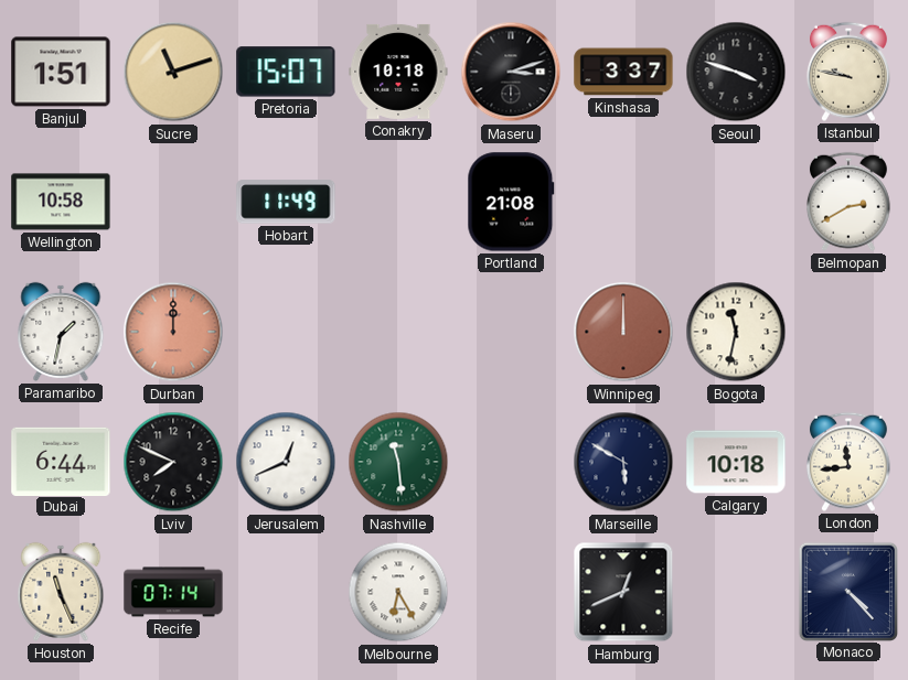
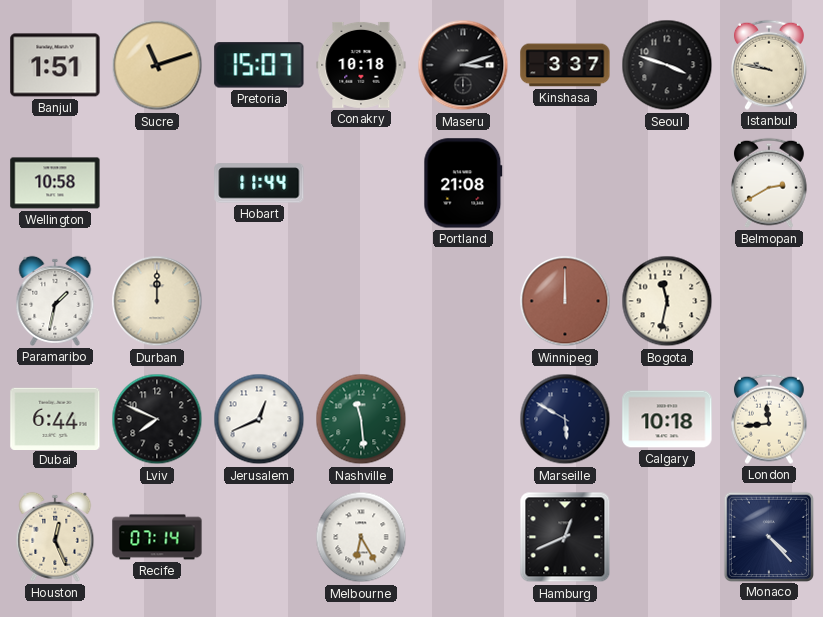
Hobart: 11:49 -> 11:44 (259, 183)
Durban dial: salmon -> cream (157, 301)
Houston: 11:26 -> 12:26 (55, 537)
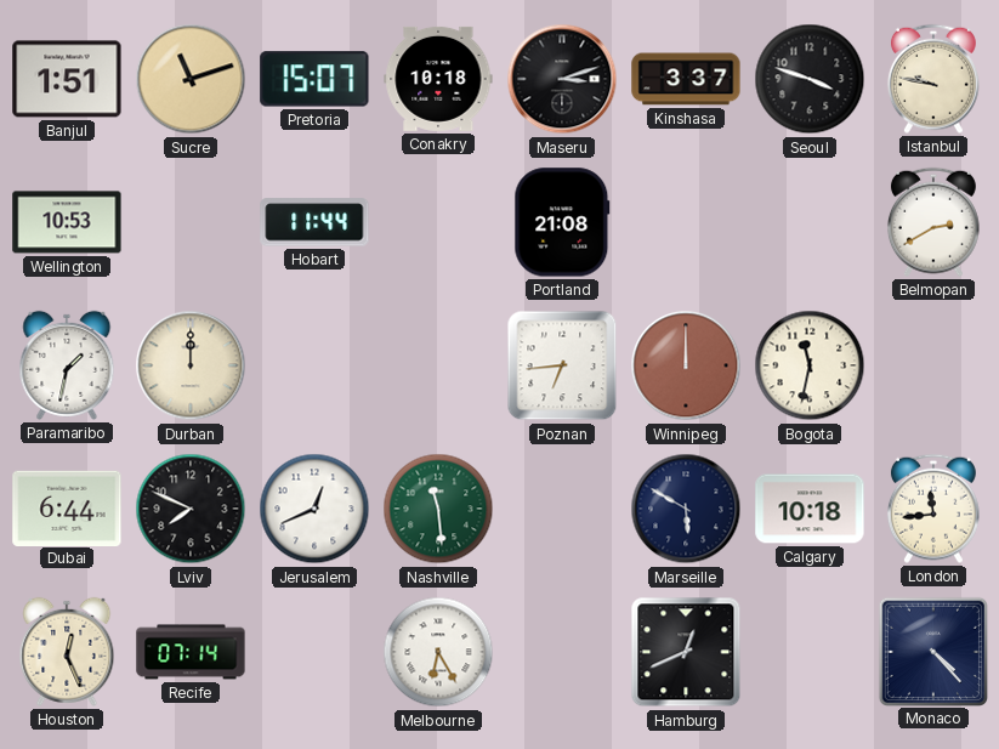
Wellington: 10:58 -> 10:53 (67, 222)
Poznan: none -> 6:44 (562, 365)
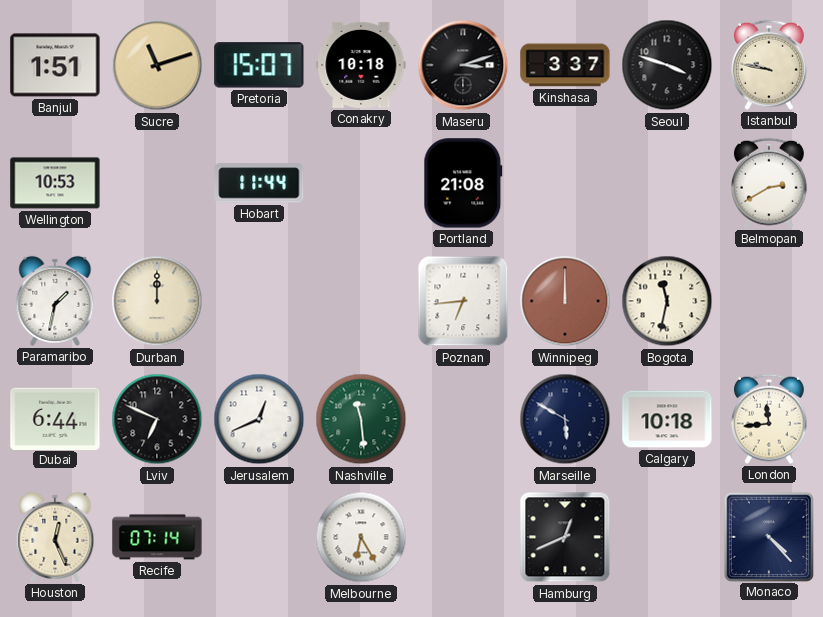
Lviv: 7:49 -> 6:49 (157, 419)
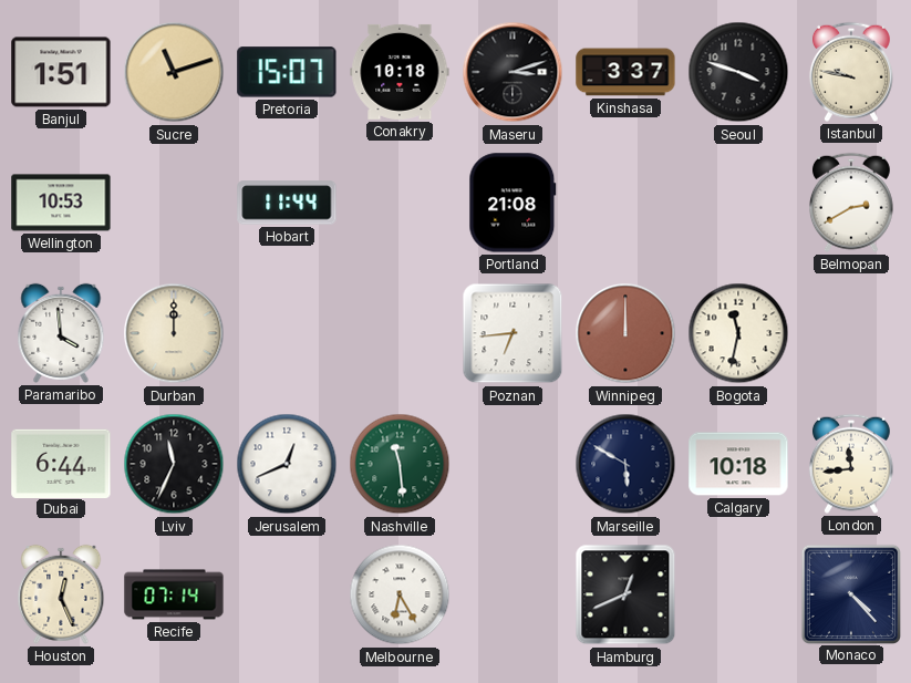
Paramaribo: 1:32 -> 3:59 (61, 333)
Lviv: 6:49 -> 11:34 (174, 464)
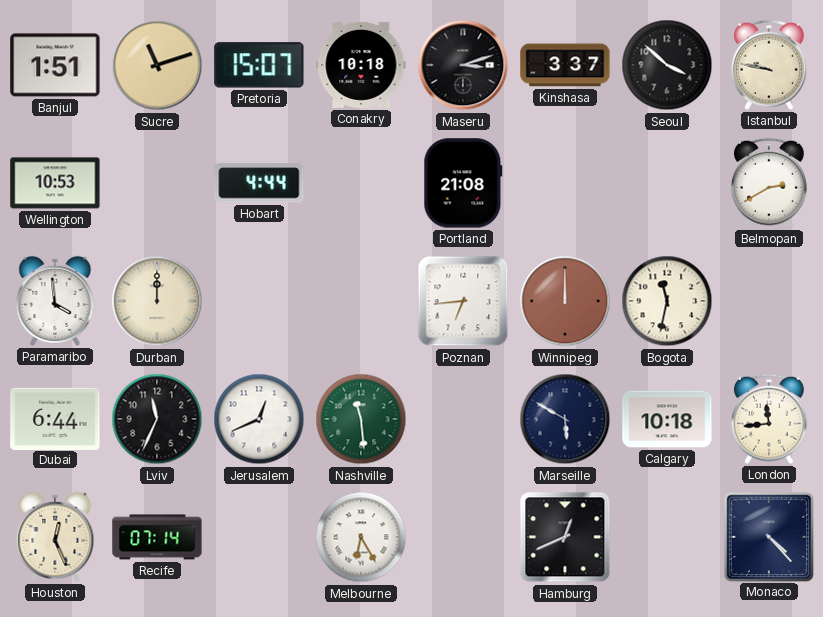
Seoul: 3:48 -> 3:52 (667, 65)
Hobart: 11:44 -> 4:44 (259, 183)
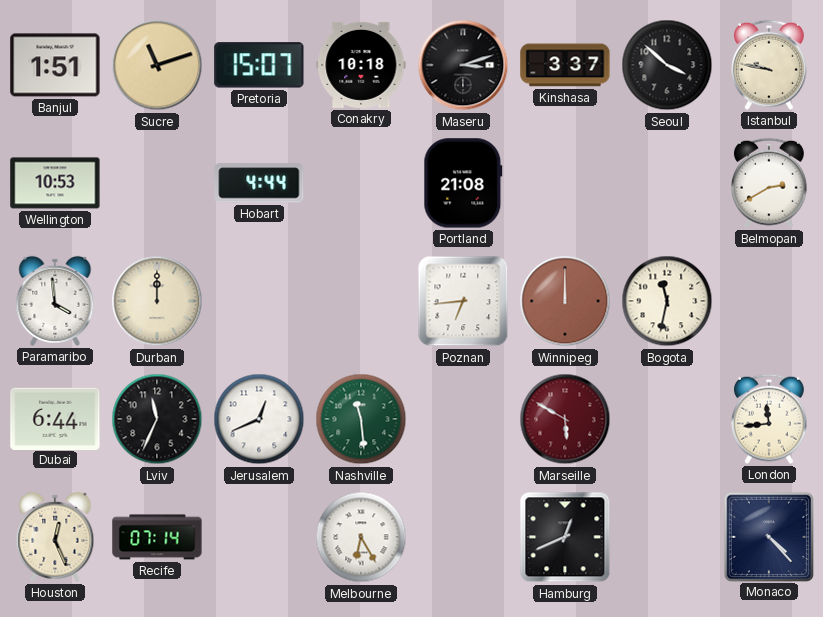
Marseille dial: navy -> burgundy (565, 419)
Calgary: 10:18 -> none (667, 419)
